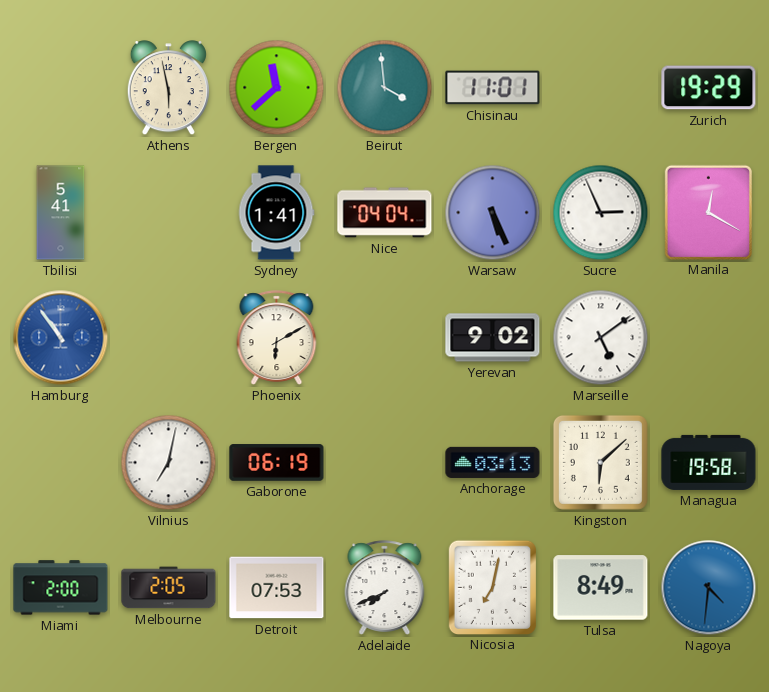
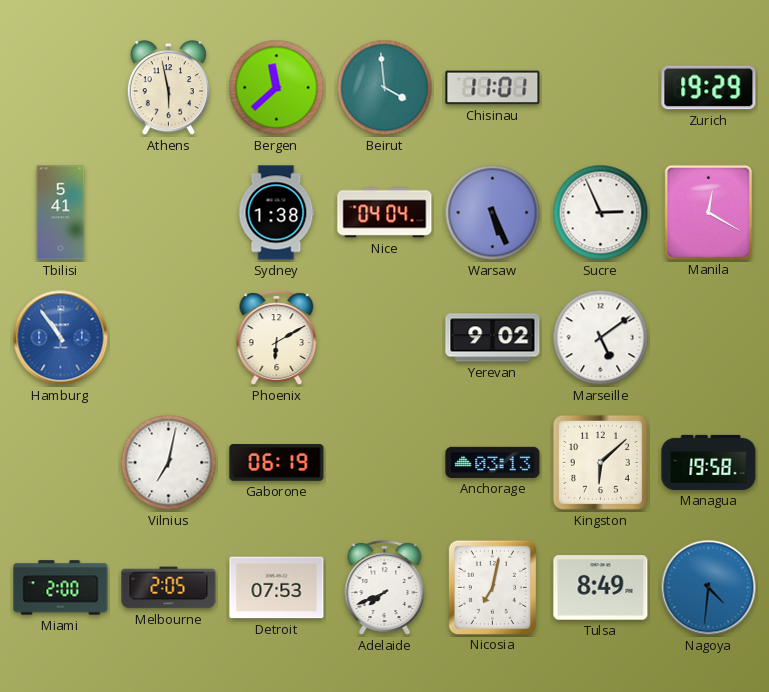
Sydney: 1:41 -> 1:38 (276, 213)
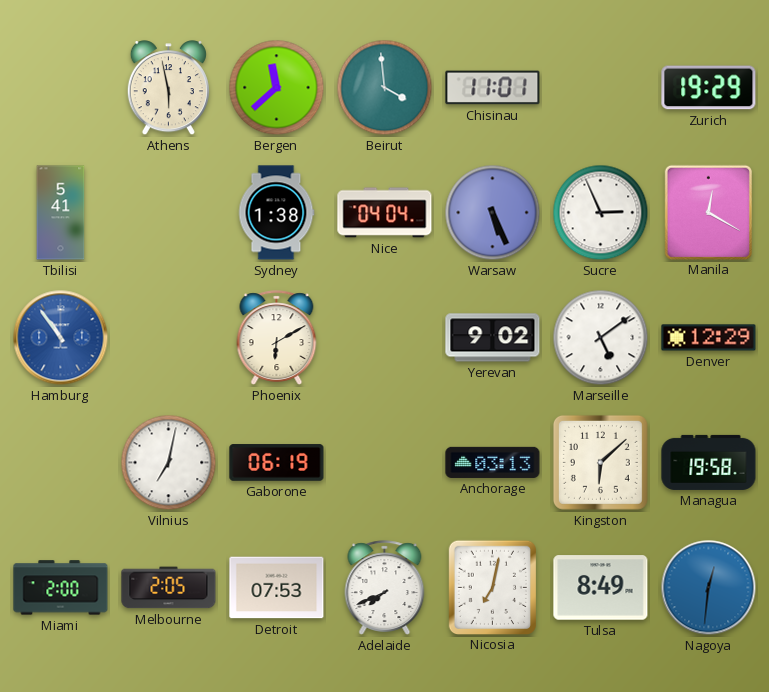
Denver: none -> 12:29 (709, 338)
Nagoya: 4:31 -> 12:31 (709, 588)
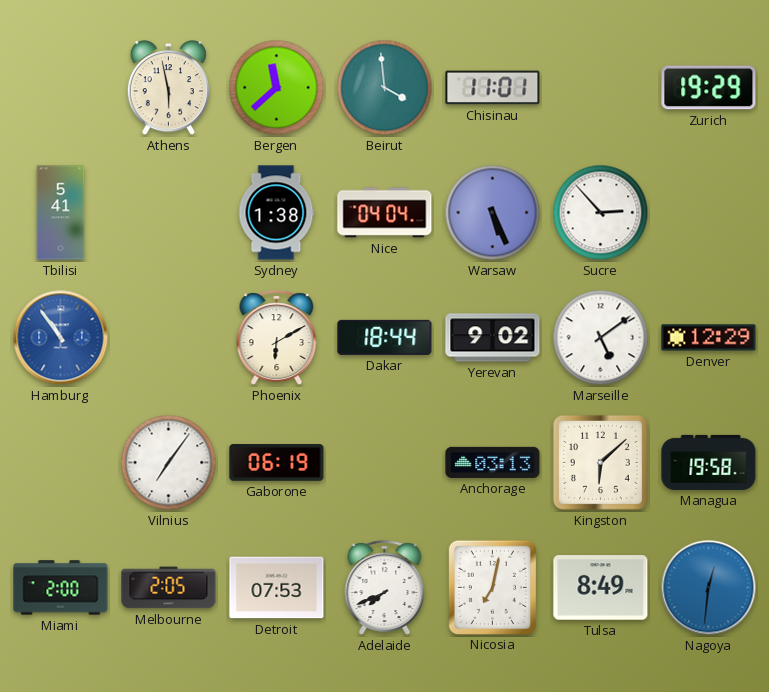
Sucre: 2:56 -> 2:53 (601, 213)
Manila: 12:20 -> none (708, 212)
Dakar: none -> 18:44 (385, 337)
Vilnius: 7:02 -> 7:06 (169, 463)
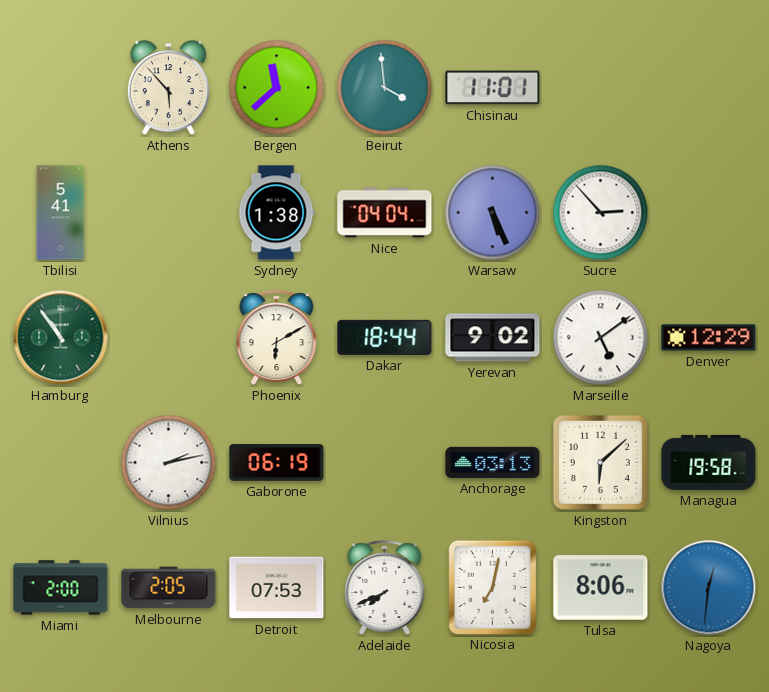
Athens: 5:58 -> 5:53 (168, 88)
Zurich: 19:29 -> none (709, 88)
Hamburg dial: blue -> green (61, 338)
Vilnius: 7:06 -> 2:13 (169, 463)
Tulsa: 8:49 -> 8:06 (601, 588)
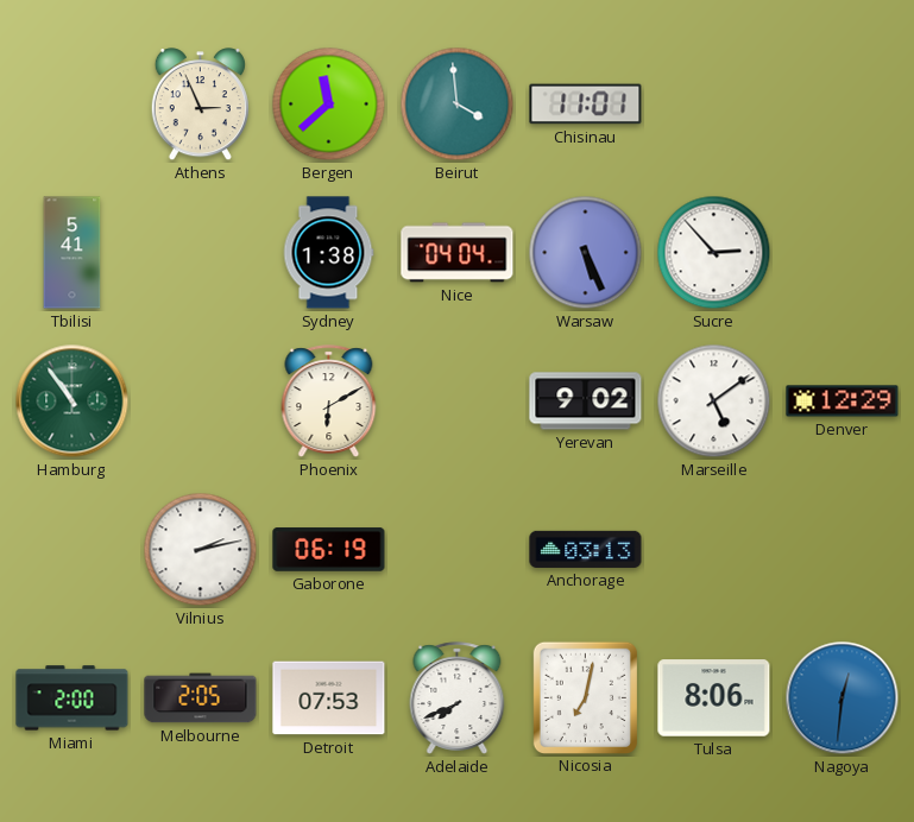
Athens: 5:53 -> 2:56 (200, 105)
Dakar: 18:44 -> none (385, 337)
Kingston: 6:08 -> none (600, 462)
Managua: 19:58 -> none (709, 462)
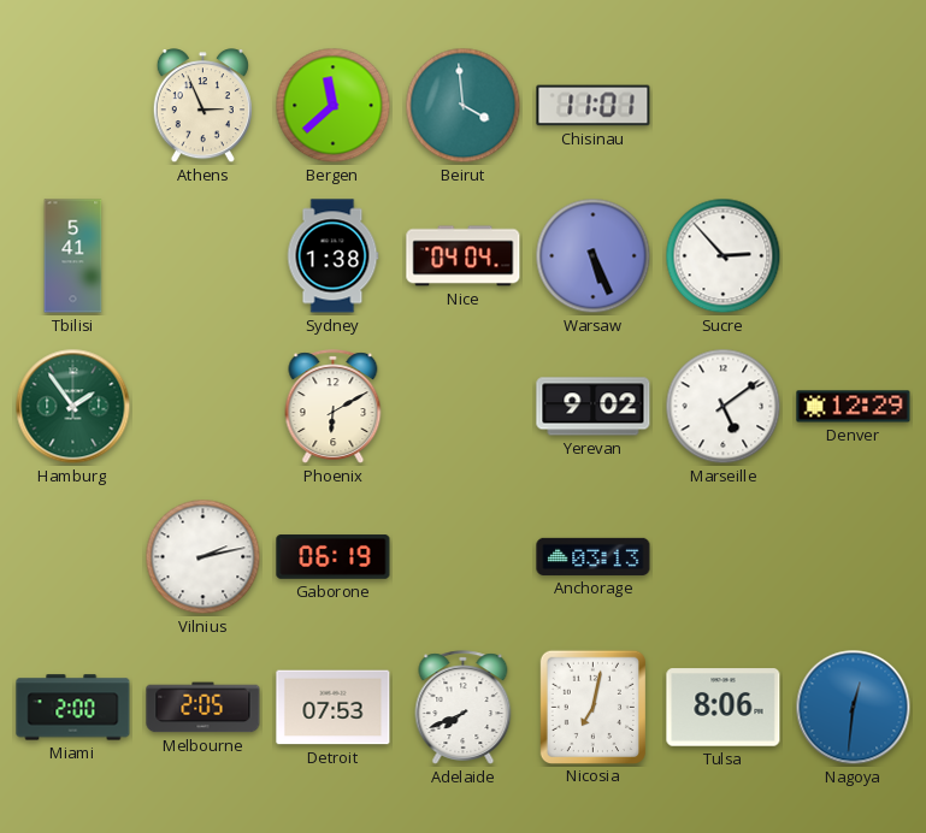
Hamburg: 10:54 -> 1:54 (73, 407)
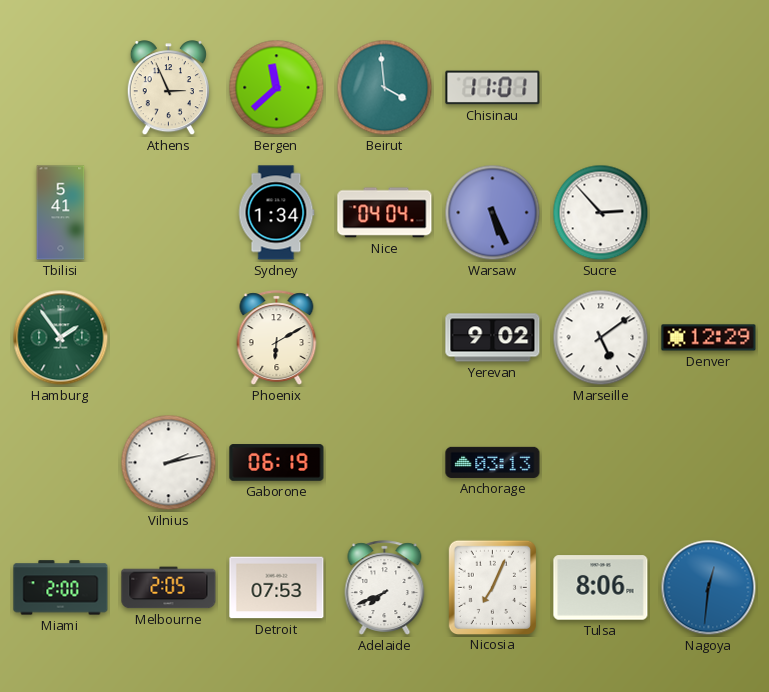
Sydney: 1:38 -> 1:34 (276, 213)
Nicosia: 7:02 -> 7:04 (492, 587)
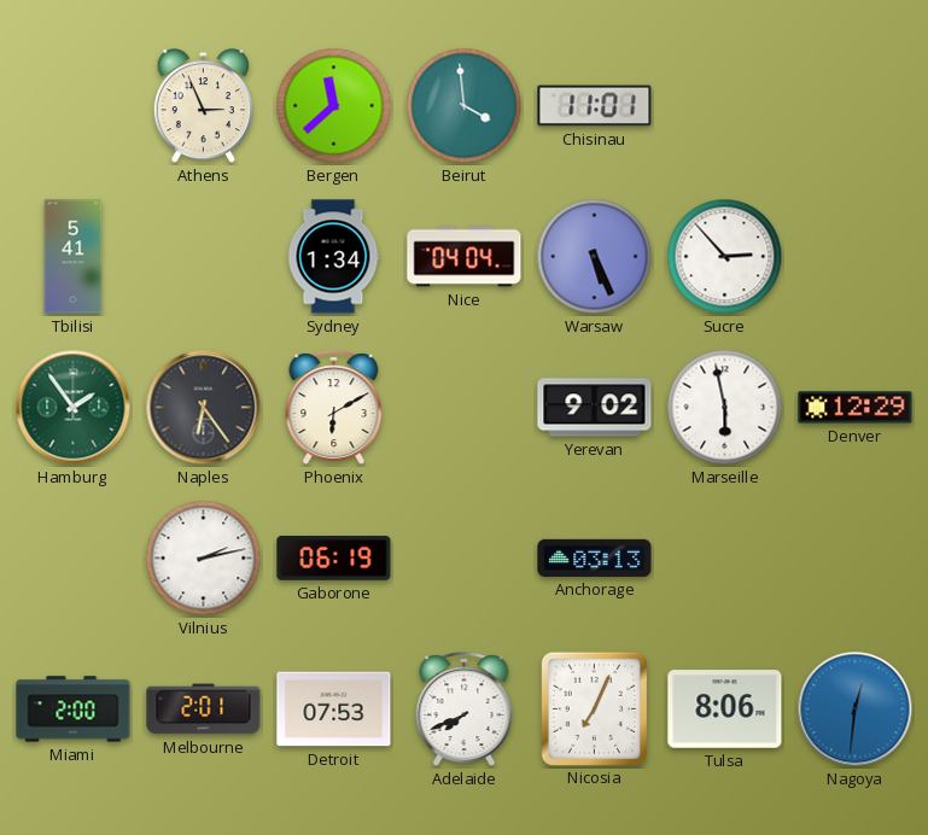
Naples: none -> 6:24 (204, 408)
Marseille: 5:09 -> 5:58 (725, 408)
Melbourne: 2:05 -> 2:01 (204, 710)
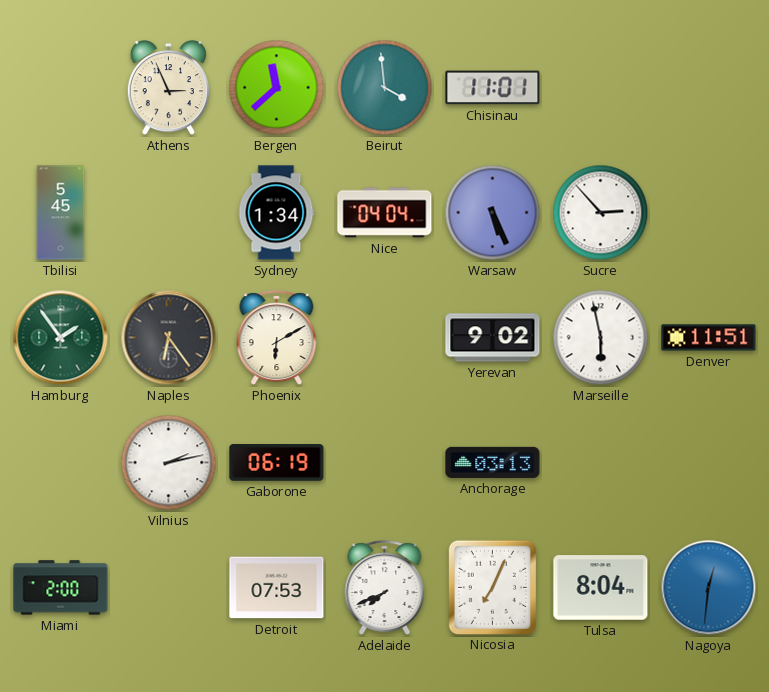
Tbilisi: 5:41 -> 5:45 (61, 213)
Denver: 12:29 -> 11:51 (709, 338)
Melbourne: 2:01 -> none (204, 710)
Tulsa: 8:06 -> 8:04 (601, 588)
